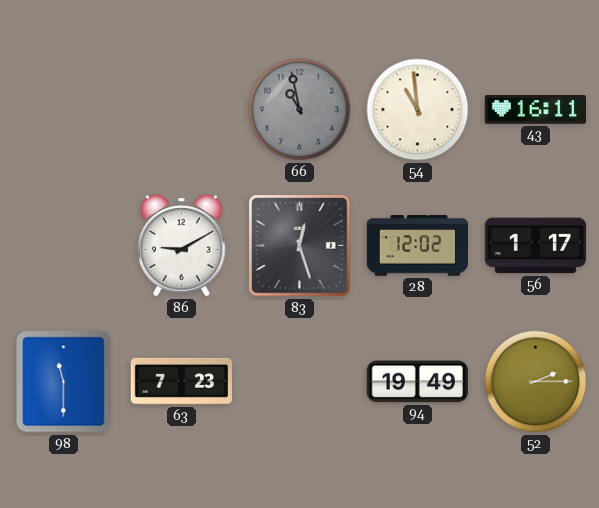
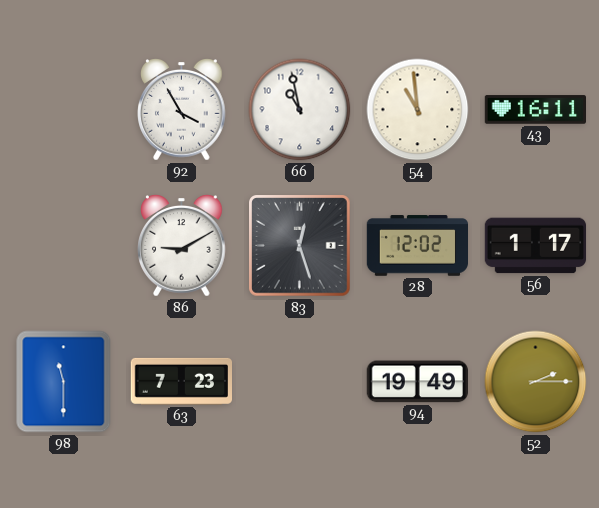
92: none -> 3:55 (182, 110)
66 dial: grey -> white (300, 110)
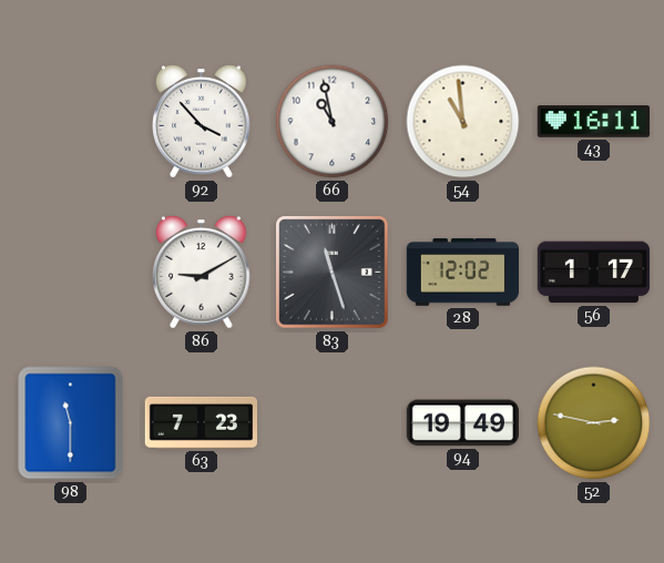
92: 3:55 -> 3:53 (202, 122)
83: 12:27 -> 11:27 (333, 273)
52: 2:15 -> 2:47 (594, 423)
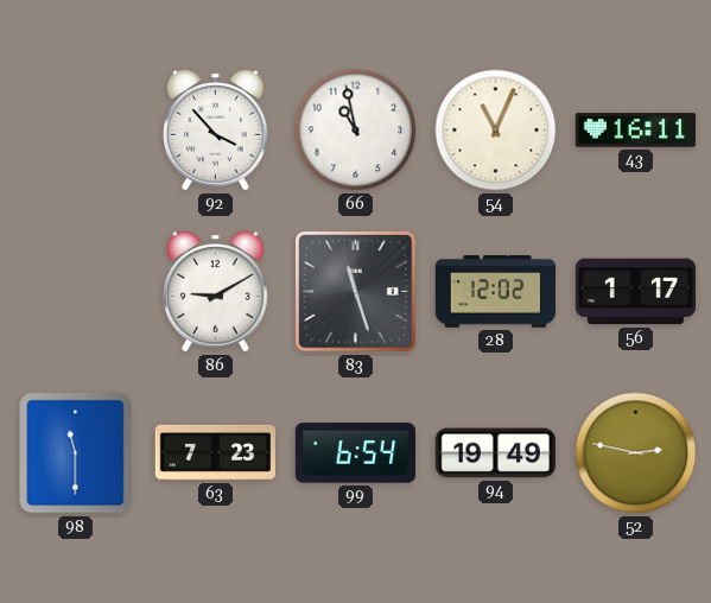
54: 10:59 -> 11:04 (496, 131)
99: none -> 6:54 (355, 453)
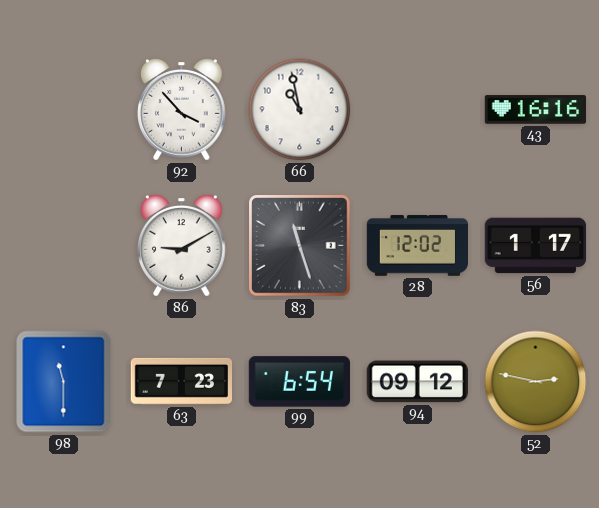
54: 11:04 -> none (496, 131)
43: 16:11 -> 16:16 (536, 110)
94: 19:49 -> 09:12 (417, 382)
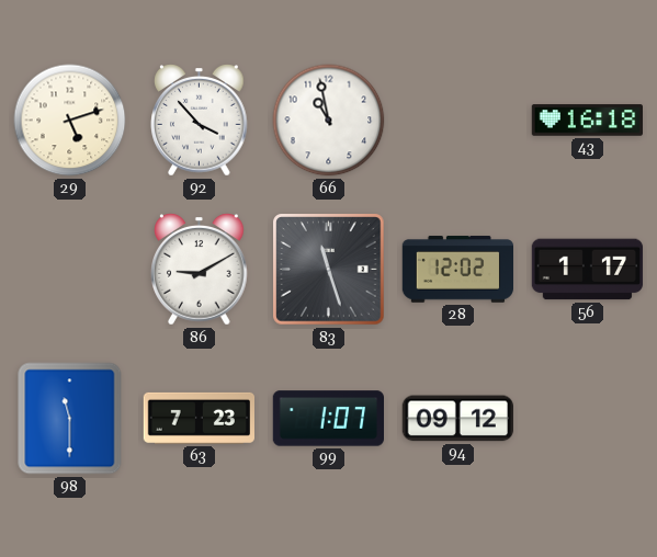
29: none -> 5:12 (70, 121)
43: 16:16 -> 16:18 (588, 121)
99: 6:54 -> 1:07 (328, 419)
52: 2:47 -> none (536, 382)
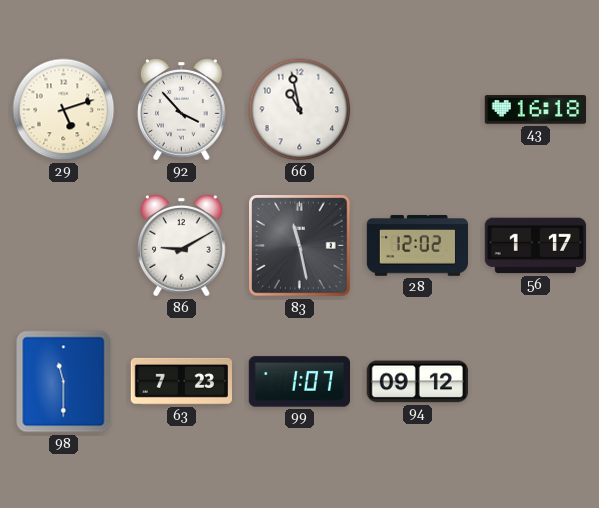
83: 11:27 -> 11:28 (300, 246)
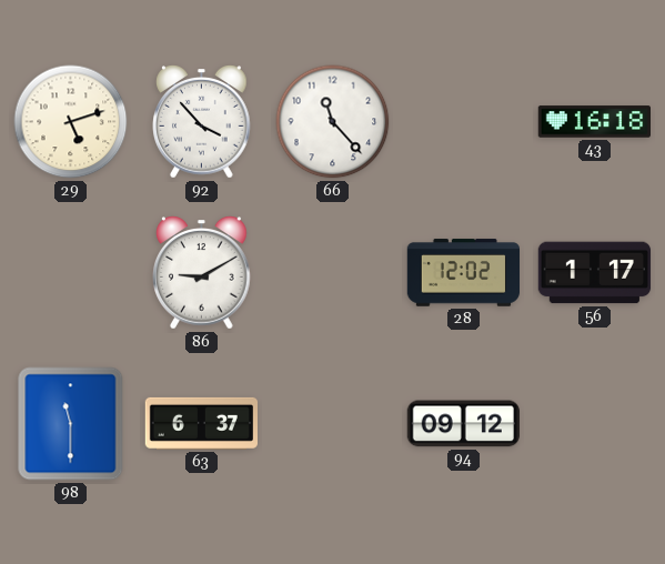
66: 10:58 -> 11:23 (333, 122)
83: 11:28 -> none (300, 246)
63: 7:23 -> 6:37 (201, 423)
99: 1:07 -> none (299, 382)
